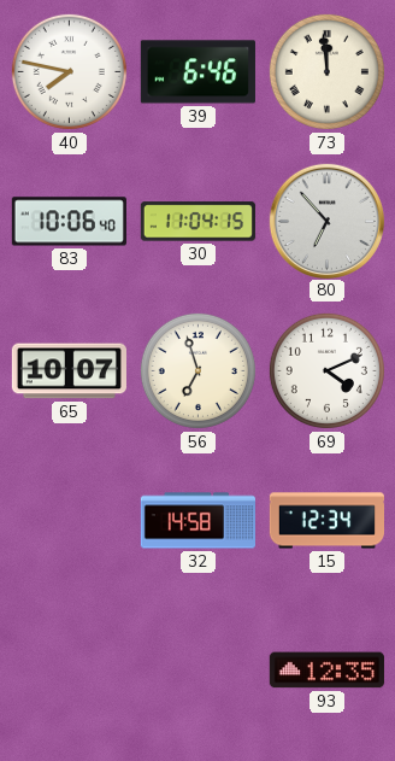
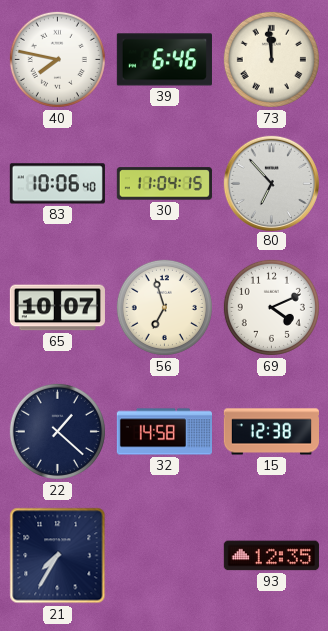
22: none -> 1:22 (57, 431)
15: 12:34 -> 12:38 (271, 432)
21: none -> 7:35 (58, 556)
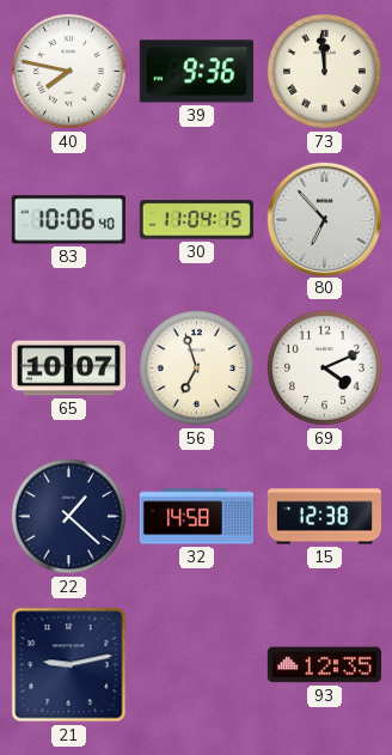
39: 6:46 -> 9:36 (196, 72)
21: 7:35 -> 9:13 (69, 665)
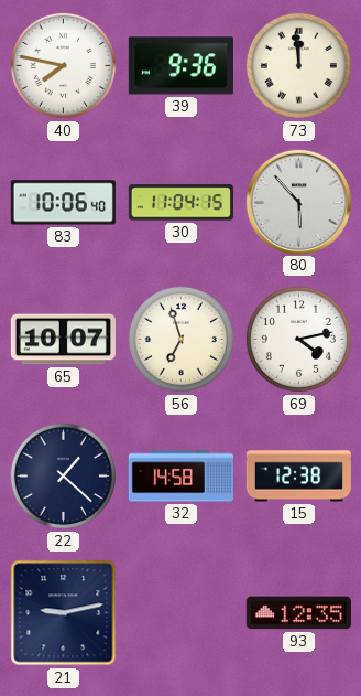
80: 6:53 -> 5:53 (298, 202)
69: 4:11 -> 4:13 (298, 339)
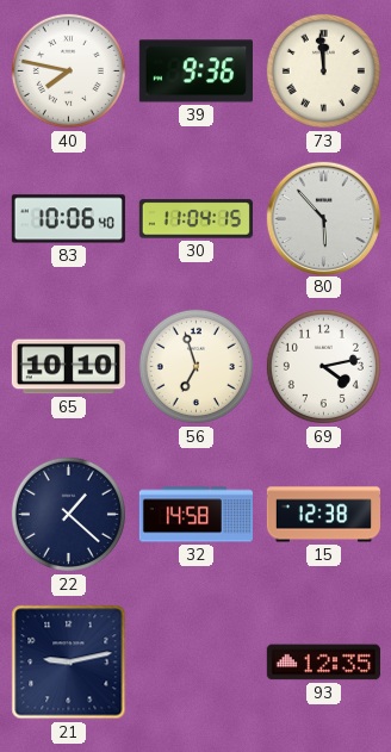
65: 10:07 -> 10:10 (68, 367)
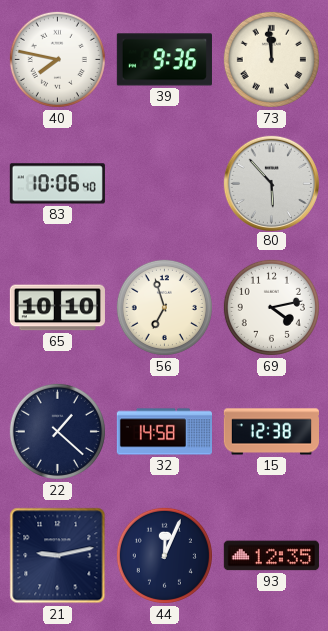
30: 11:04 -> none (195, 219)
44: none -> 12:04 (164, 555)
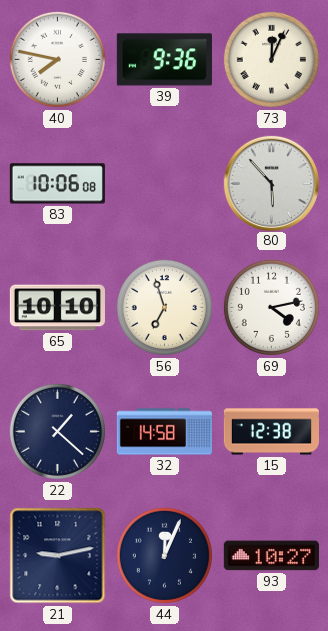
73: 11:59 -> 12:04 (271, 59)
83: 10:06:40 -> 10:06:08 (57, 184)
93: 12:35 -> 10:27 (271, 556)
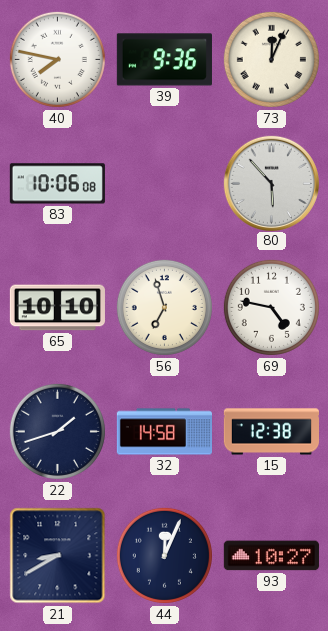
69: 4:13 -> 4:47 (271, 307)
22: 1:22 -> 1:42 (57, 431)
21: 9:13 -> 8:40 (58, 556)
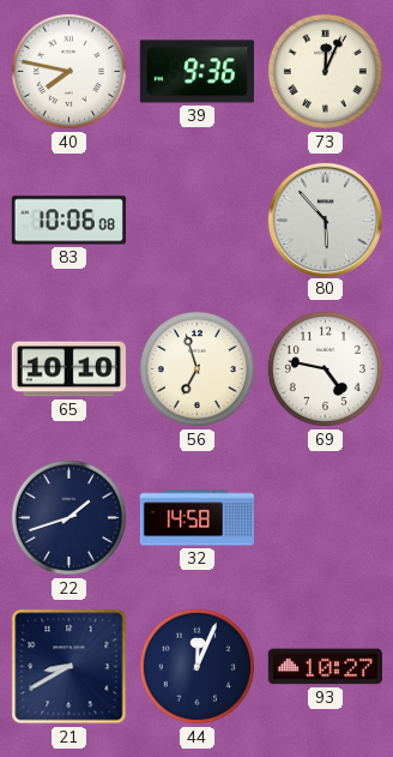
15: 12:38 -> none (271, 432)
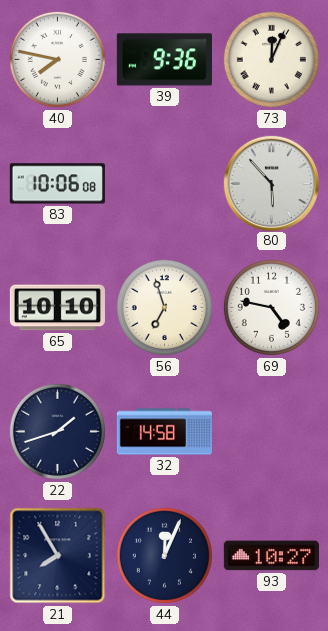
21: 8:40 -> 7:55 (58, 556)
